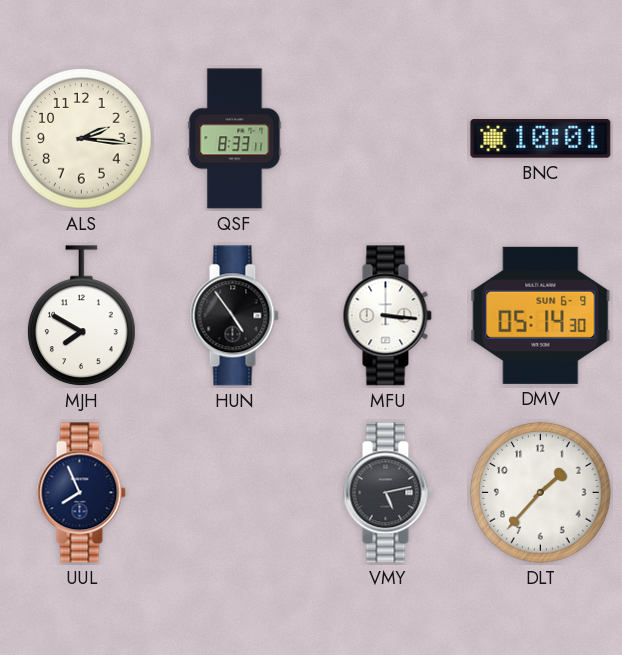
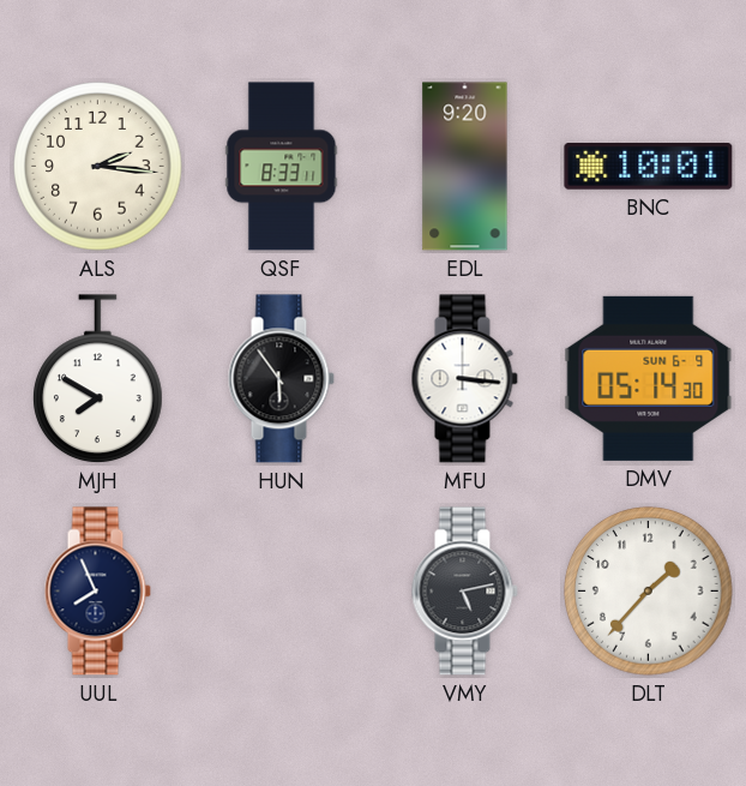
EDL: none -> 9:20 (465, 167)
HUN: 4:54 -> 5:54 (281, 379)
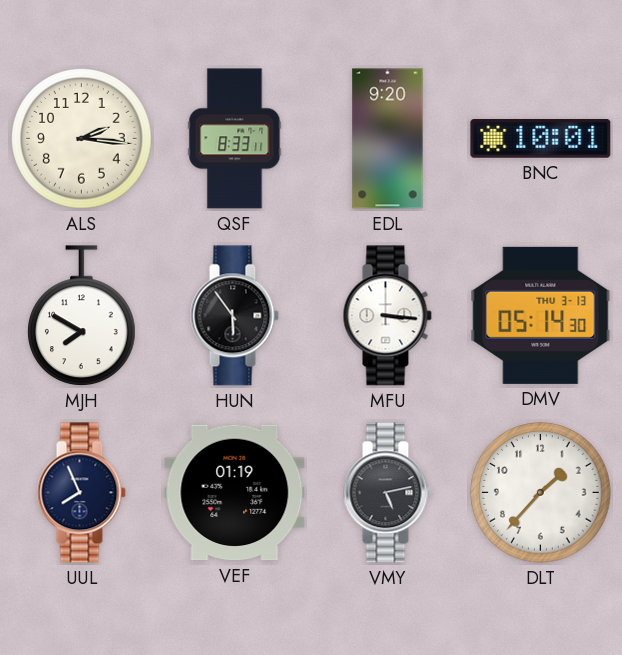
DMV date: SUN 6-9 -> THU 3-13 (541, 315)
VEF: none -> 01:19 (235, 493)
